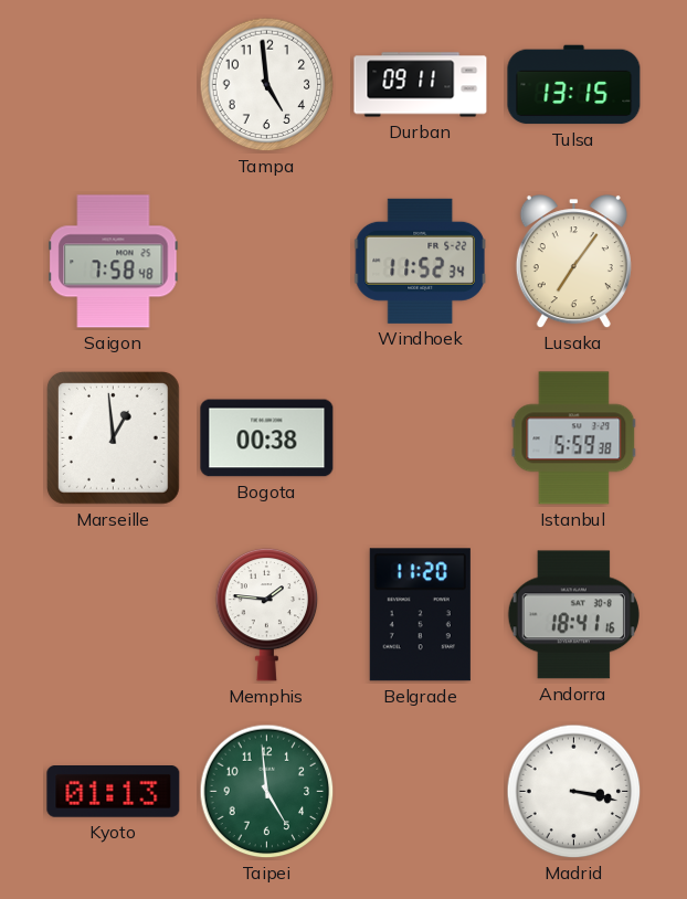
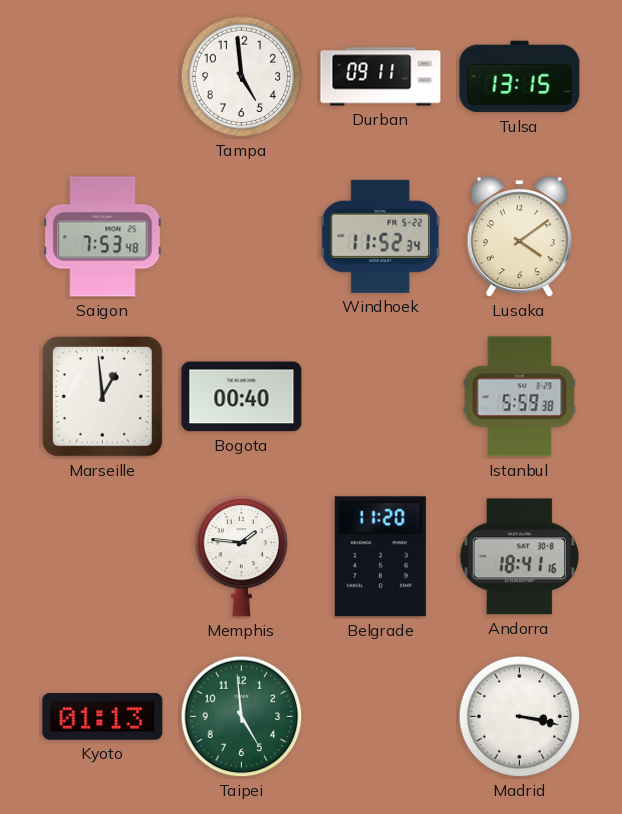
Saigon: 7:58 -> 7:53 (103, 237)
Lusaka: 7:06 -> 4:09 (519, 237)
Bogota: 00:38 -> 00:40 (242, 397)
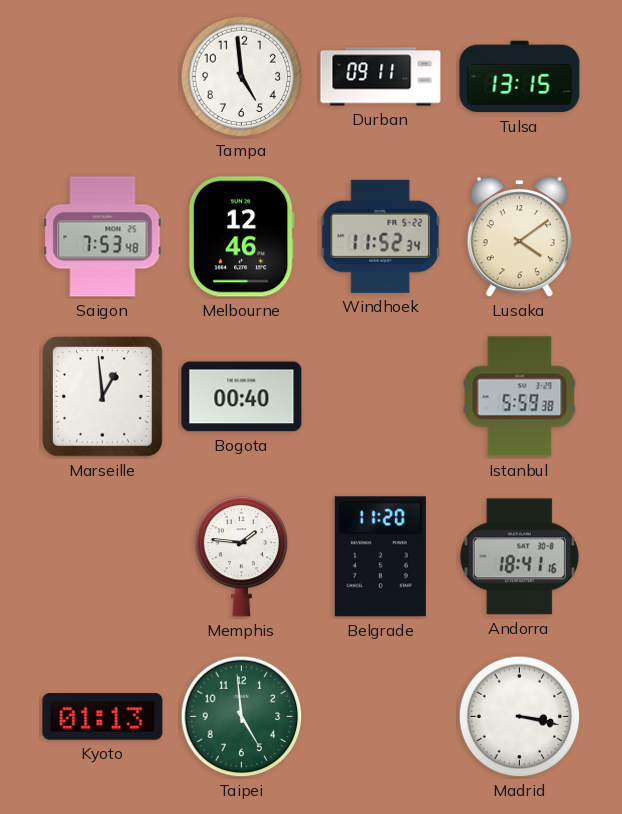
Melbourne: none -> 12:46 (241, 237)
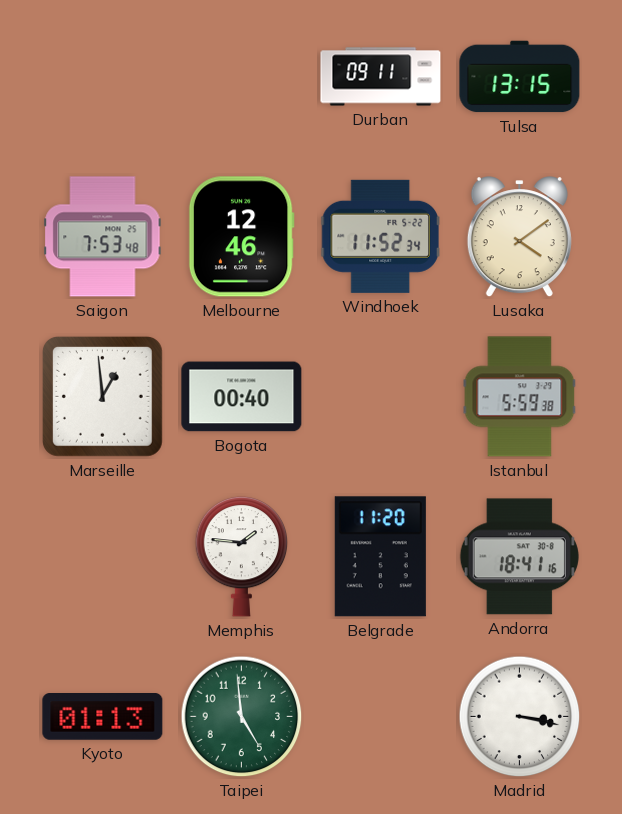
Tampa: 4:59 -> none (242, 77)
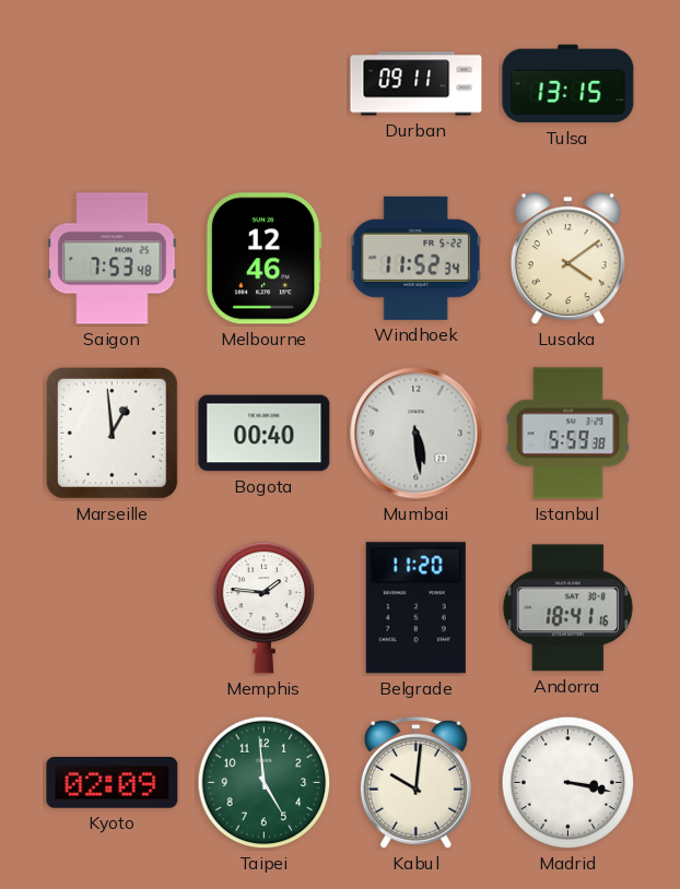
Mumbai: none -> 5:29 (417, 434)
Kyoto: 01:13 -> 02:09 (113, 783)
Kabul: none -> 10:01 (415, 782)
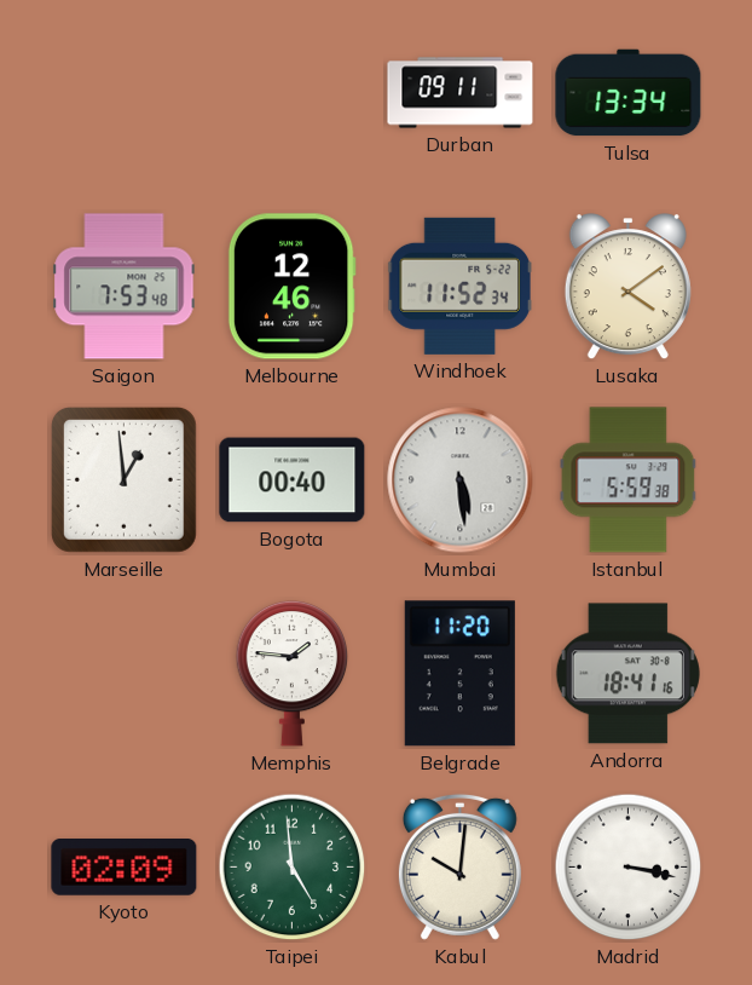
Tulsa: 13:15 -> 13:34 (629, 93)
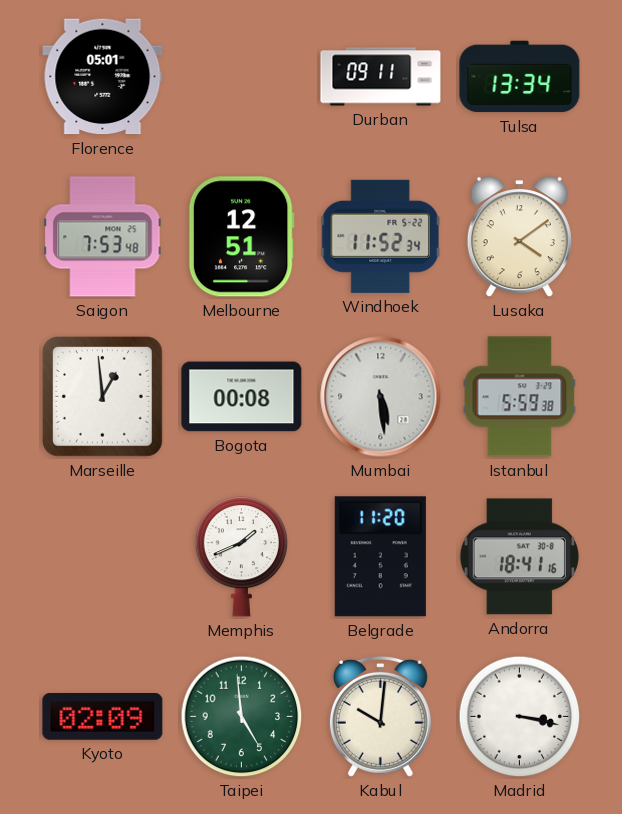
Florence: none -> 05:01 (103, 77)
Melbourne: 12:46 -> 12:51 (241, 237)
Bogota: 00:40 -> 00:08 (242, 397)
Memphis: 1:46 -> 1:41 (242, 556)
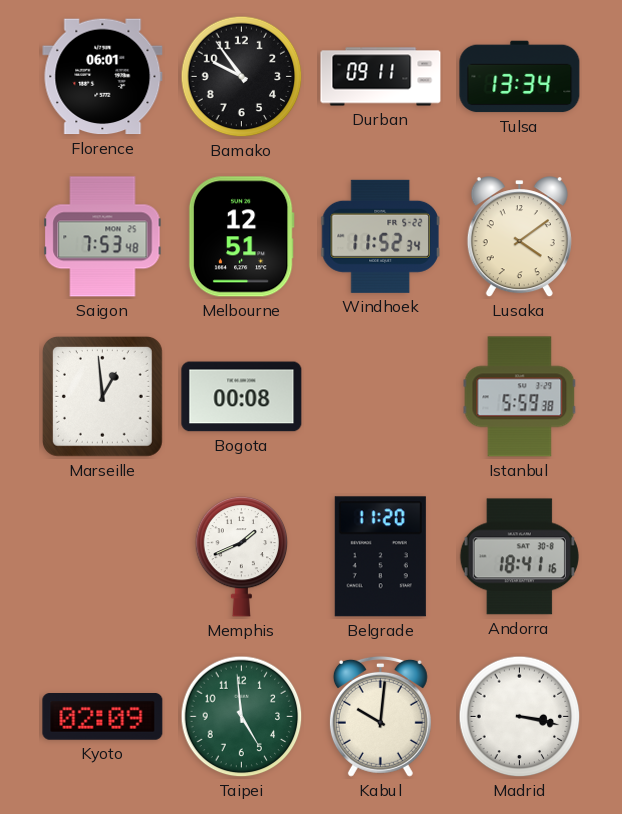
Florence: 05:01 -> 06:01 (103, 77)
Bamako: none -> 9:54 (242, 77)
Mumbai: 5:29 -> none (381, 397)
